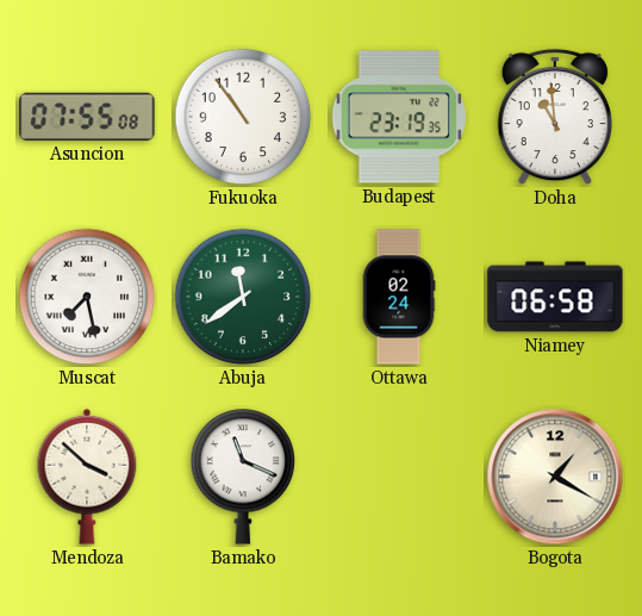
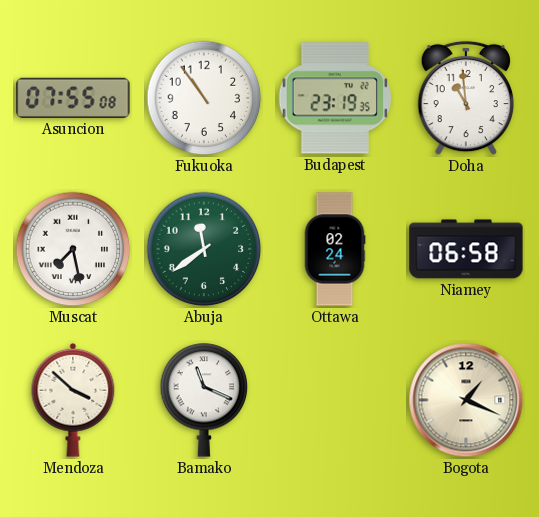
Bogota: 1:20 -> 1:19 (466, 400)
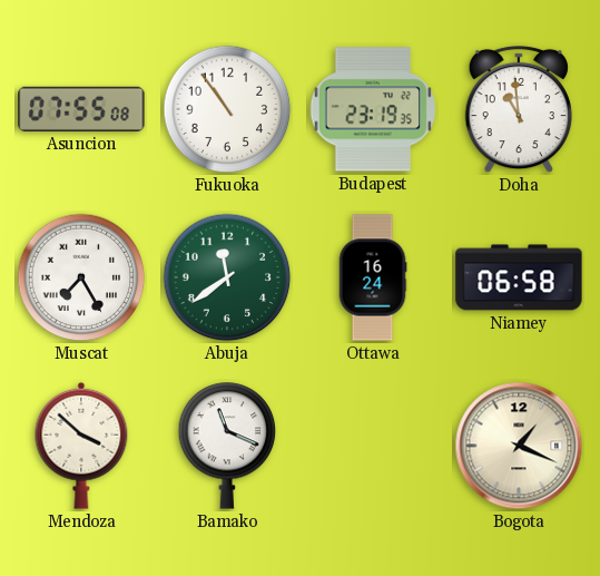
Muscat: 7:28 -> 7:25 (81, 277)
Ottawa: 02:24 -> 16:24 (373, 277)
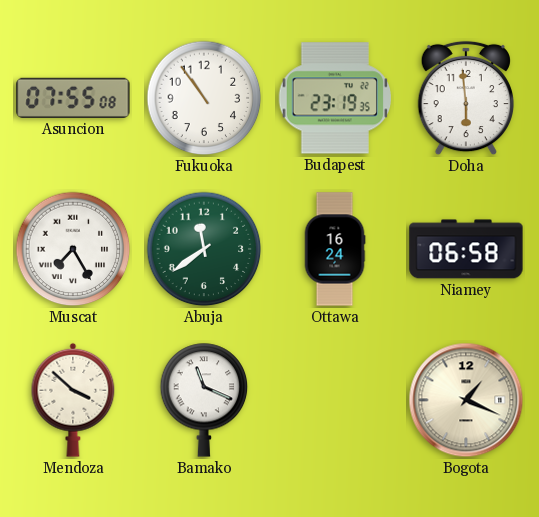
Doha: 10:59 -> 5:59 (465, 98)
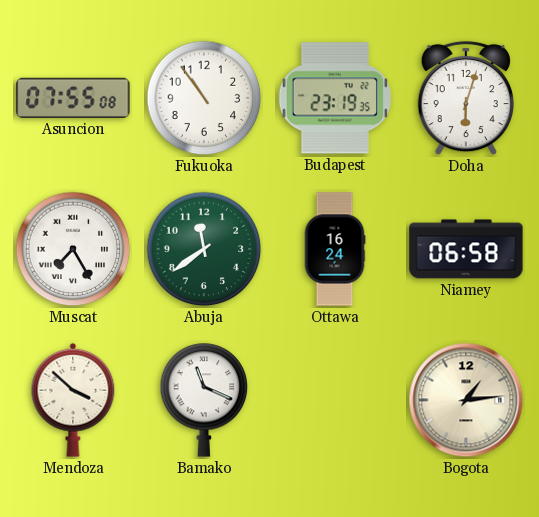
Doha: 5:59 -> 6:03 (465, 98)
Bogota: 1:19 -> 1:14 (466, 400)
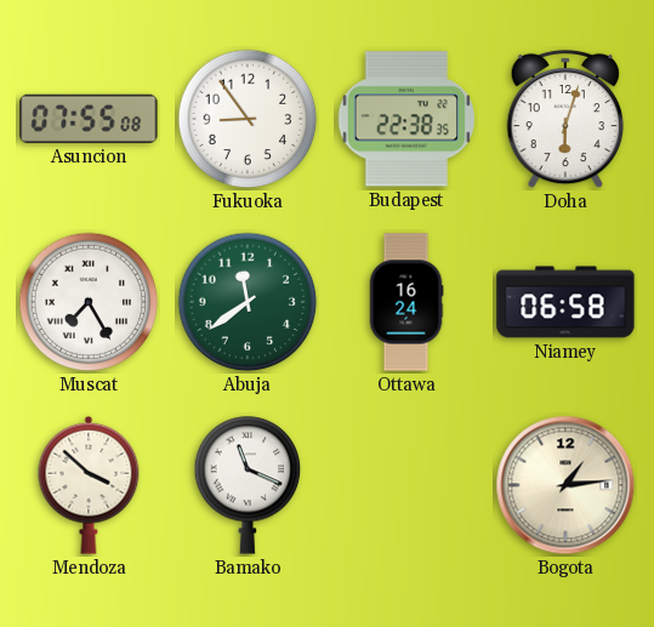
Fukuoka: 10:54 -> 8:54 (248, 119)
Budapest: 23:19 -> 22:38 (405, 119)
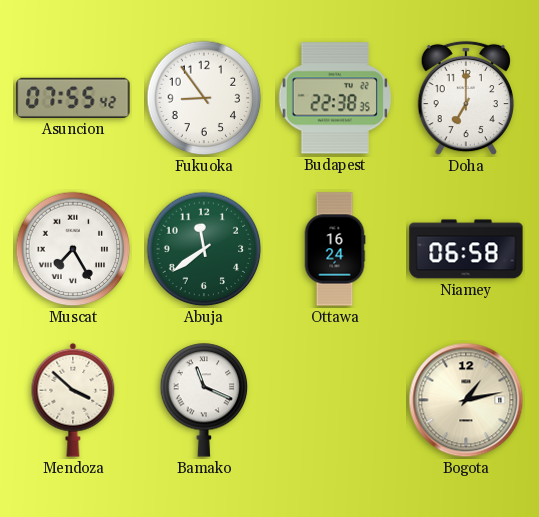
Asuncion: 07:55:08 -> 07:55:42 (73, 98)
Doha: 6:03 -> 7:00 (465, 98)
Bogota: 1:14 -> 1:13 (466, 400)
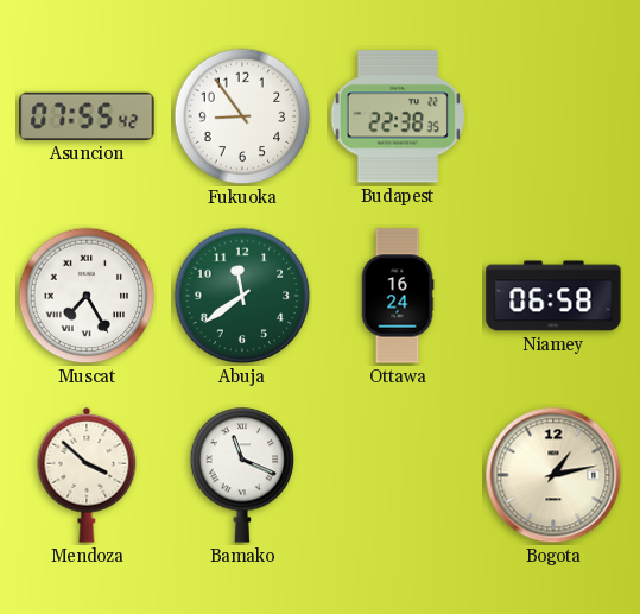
Doha: 7:00 -> none (465, 98)
